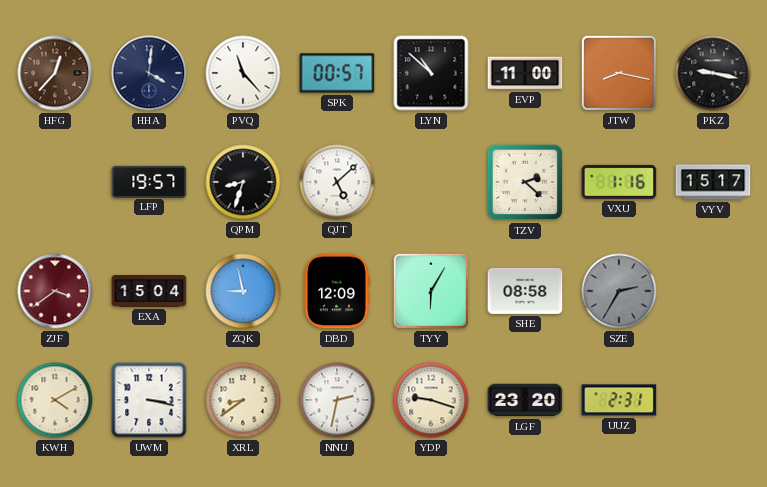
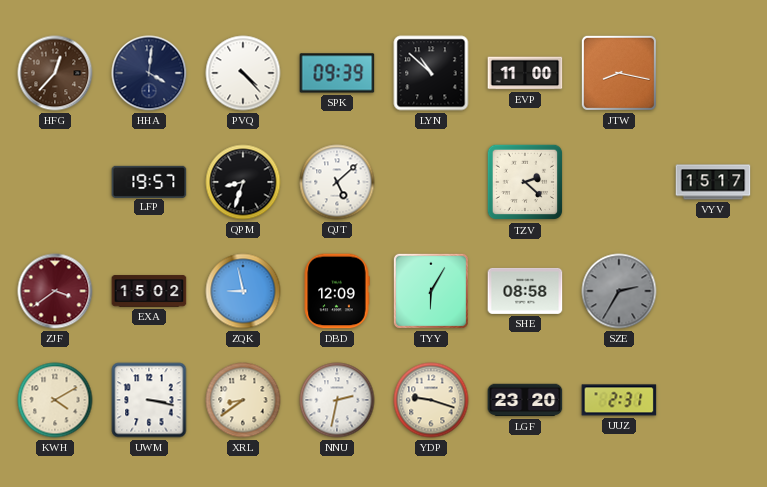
PVQ: 11:23 -> 4:23 (243, 73)
SPK: 00:57 -> 09:39 (337, 73)
PKZ: 9:17 -> none (713, 73)
VXU: 1:16 -> none (619, 182)
EXA: 15:04 -> 15:02 (149, 291)
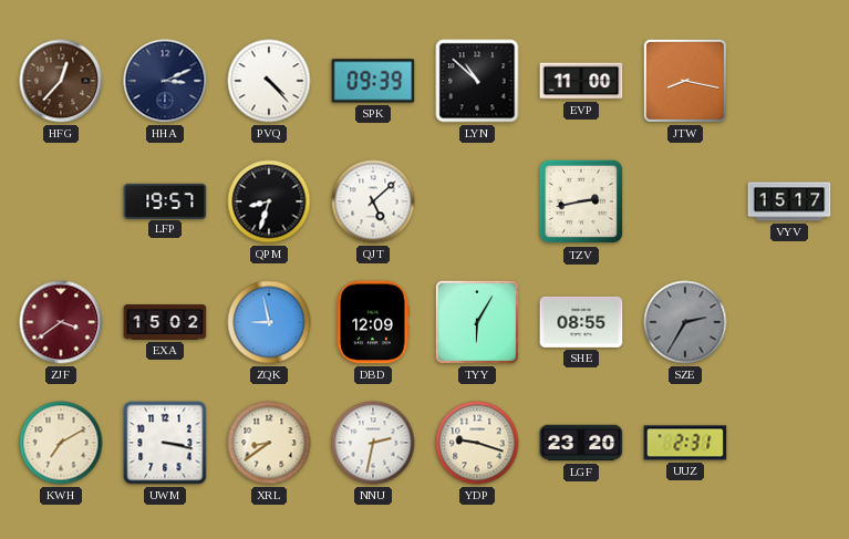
HHA: 4:01 -> 3:11 (165, 81)
TZV: 2:22 -> 2:43 (581, 201)
SHE: 08:58 -> 08:55 (581, 322)
KWH: 4:10 -> 7:10 (61, 443)
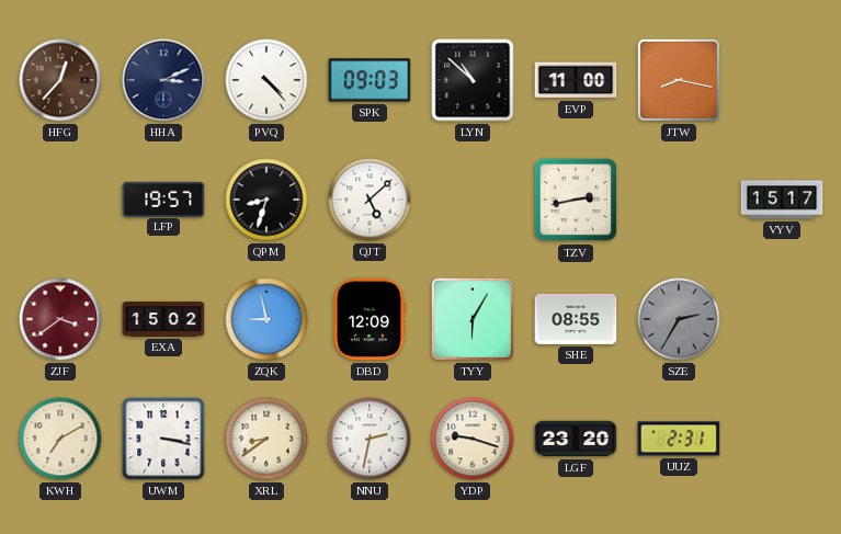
SPK: 09:39 -> 09:03 (370, 80)
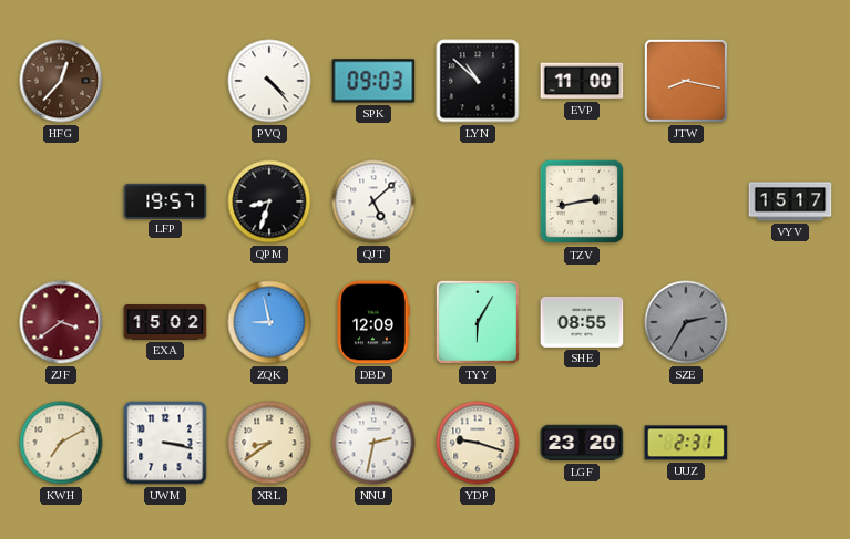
HHA: 3:11 -> none (163, 80)
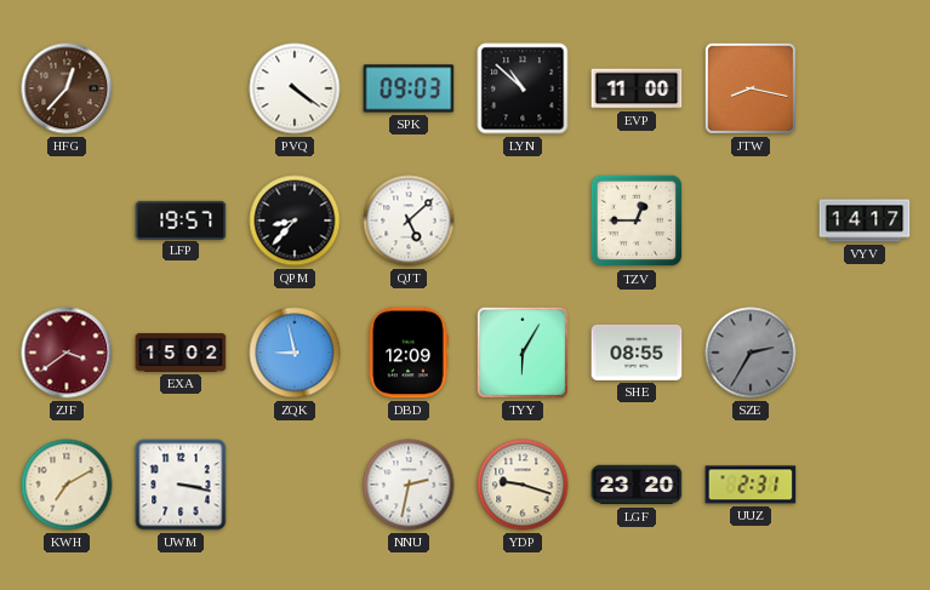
PVQ: 4:23 -> 4:21 (295, 88)
QPM: 8:33 -> 8:37 (295, 220)
TZV: 2:43 -> 12:45 (637, 220)
VYV: 15:17 -> 14:17 (865, 220)
XRL: 8:39 -> none (269, 443)
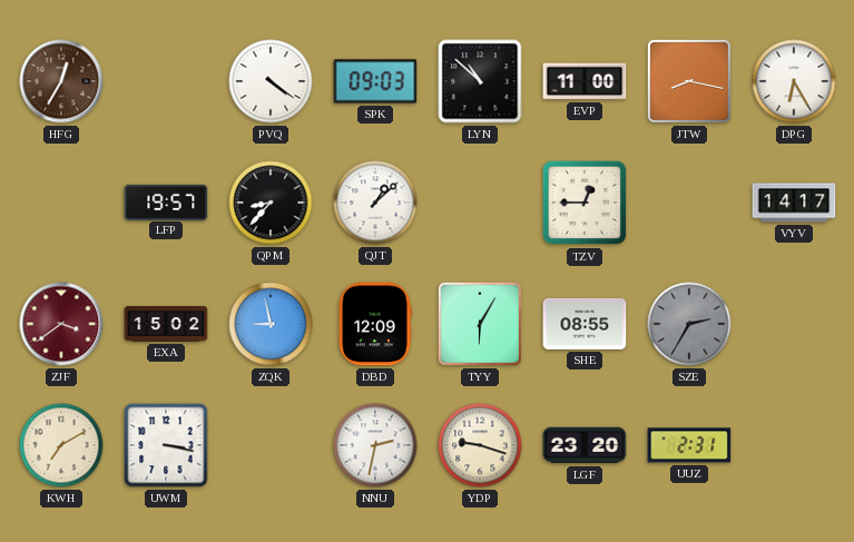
HFG: 12:37 -> 12:35 (61, 81)
DPG: none -> 6:25 (794, 81)
QJT: 5:08 -> 1:08 (375, 203)
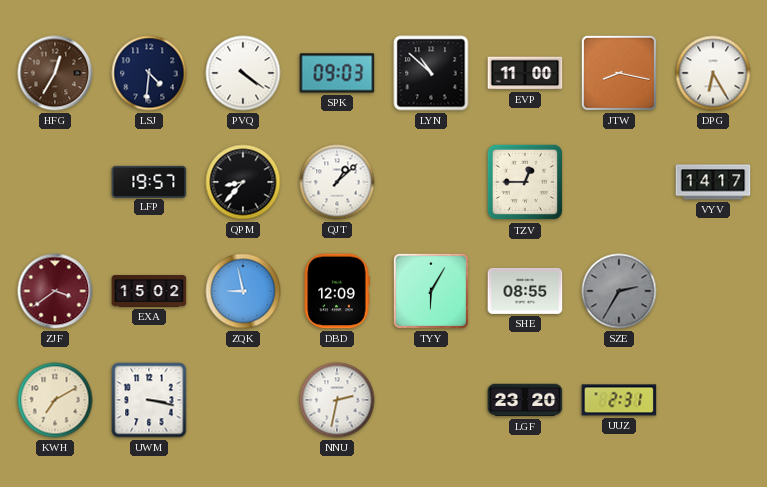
LSJ: none -> 4:31 (149, 73)
YDP: 9:18 -> none (480, 445)
